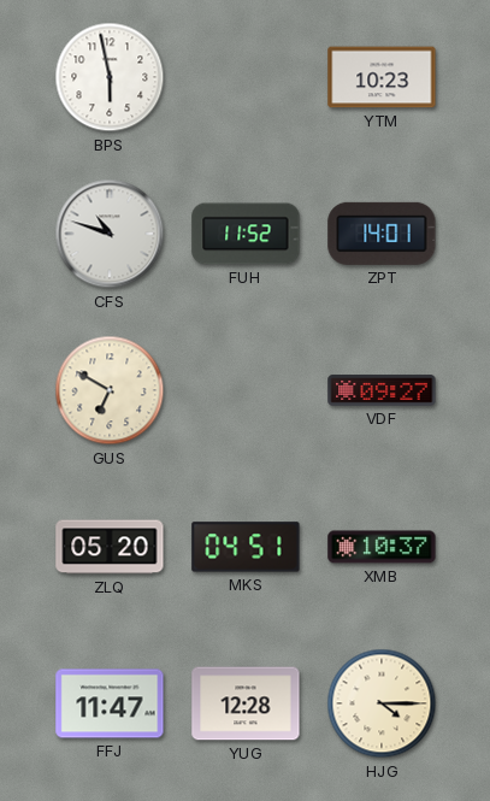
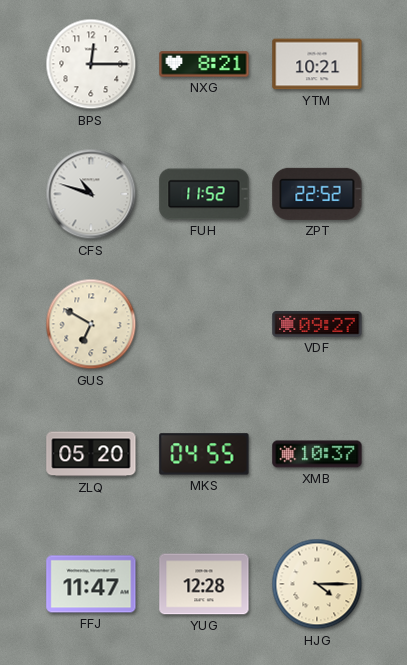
BPS: 5:58 -> 12:15 (91, 64)
NXG: none -> 8:21 (204, 64)
YTM: 10:23 -> 10:21 (317, 64)
ZPT: 14:01 -> 22:52 (317, 194)
MKS: 04:51 -> 04:55 (204, 454)
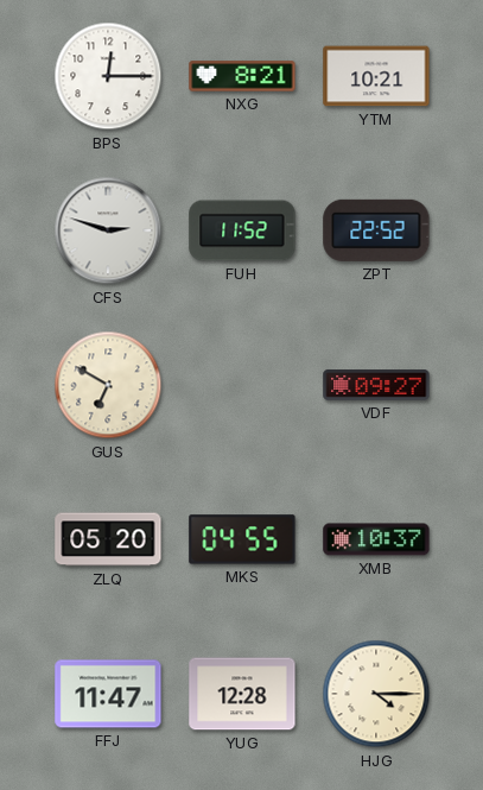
CFS: 10:48 -> 2:48 (108, 230)
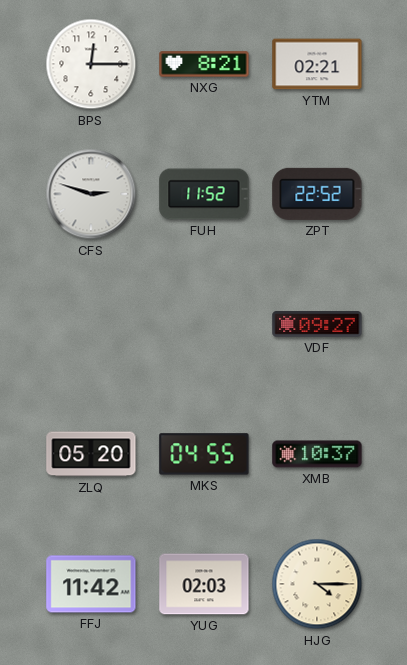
YTM: 10:21 -> 02:21 (317, 64)
GUS: 6:50 -> none (108, 385)
FFJ: 11:47 -> 11:42 (91, 584)
YUG: 12:28 -> 02:03 (204, 584)
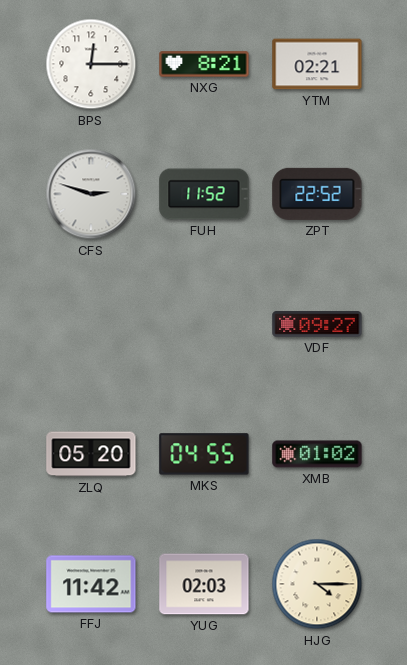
XMB: 10:37 -> 01:02 (317, 454)
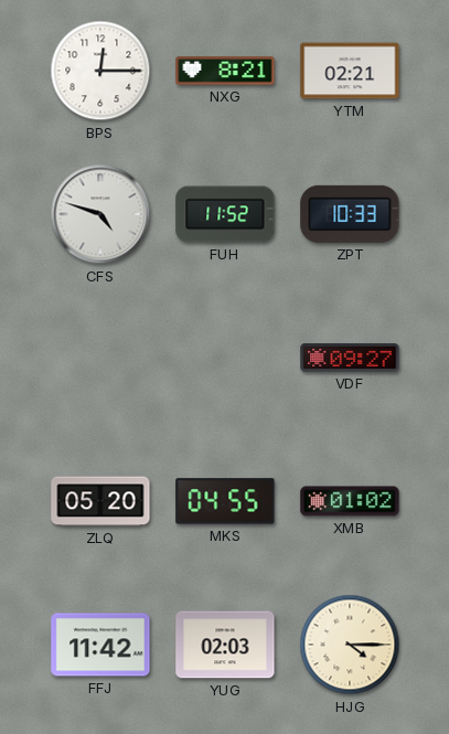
CFS: 2:48 -> 4:48 (100, 214)
ZPT: 22:52 -> 10:33 (350, 214)
